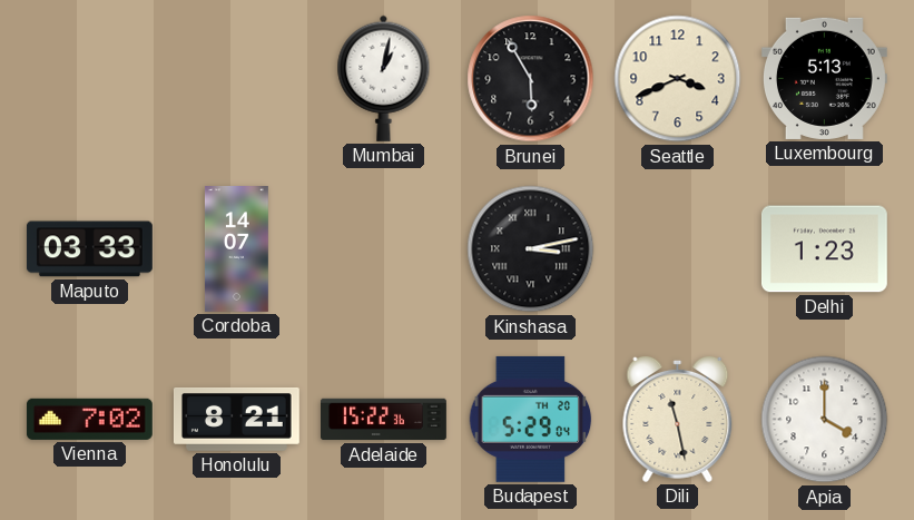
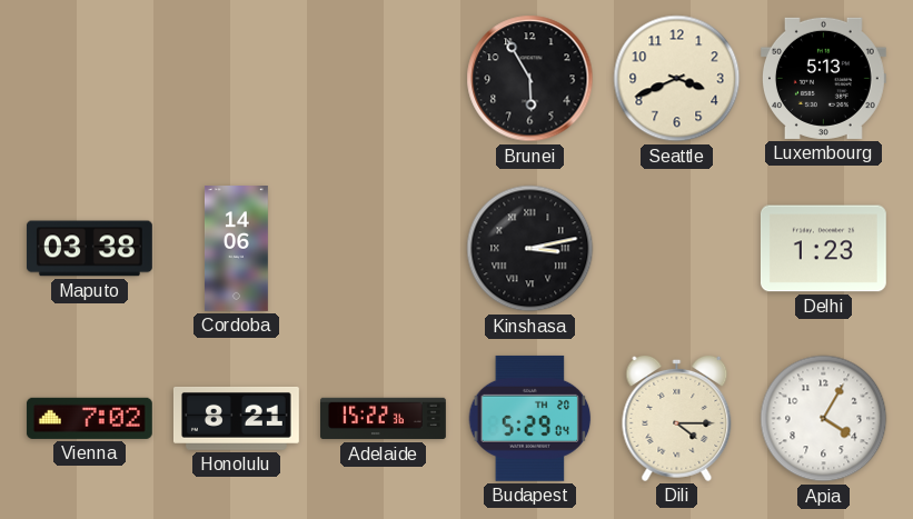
Mumbai: 1:02 -> none (384, 78)
Maputo: 03:33 -> 03:38 (89, 249)
Cordoba: 14:07 -> 14:06 (236, 249)
Dili: 11:28 -> 4:15 (677, 418)
Apia: 4:00 -> 4:05 (824, 419)
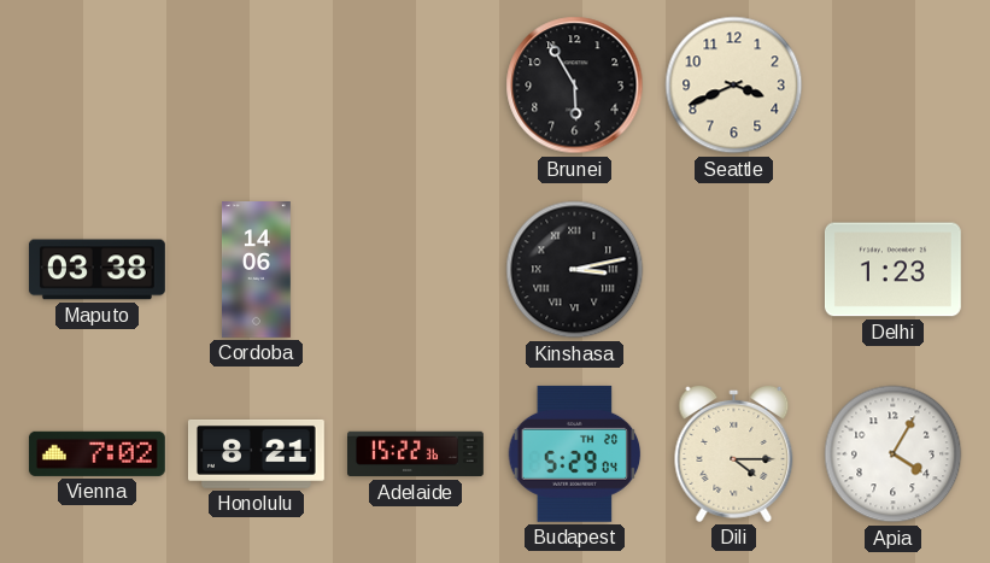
Luxembourg: 5:13 -> none (823, 78)
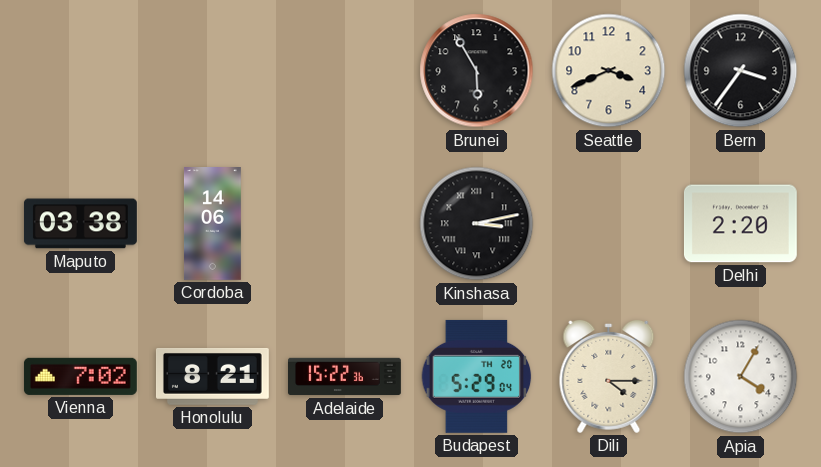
Bern: none -> 3:36 (741, 71)
Delhi: 1:23 -> 2:20 (740, 224)
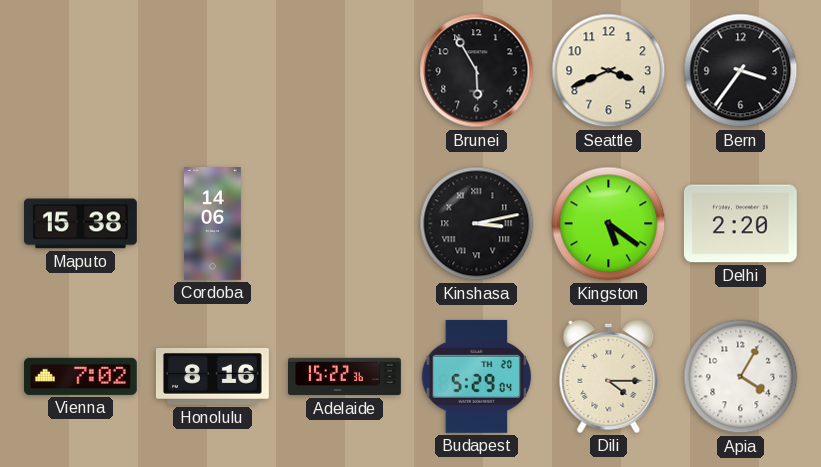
Maputo: 03:38 -> 15:38 (80, 224)
Kingston: none -> 5:21 (609, 224)
Honolulu: 8:21 -> 8:16 (212, 376)
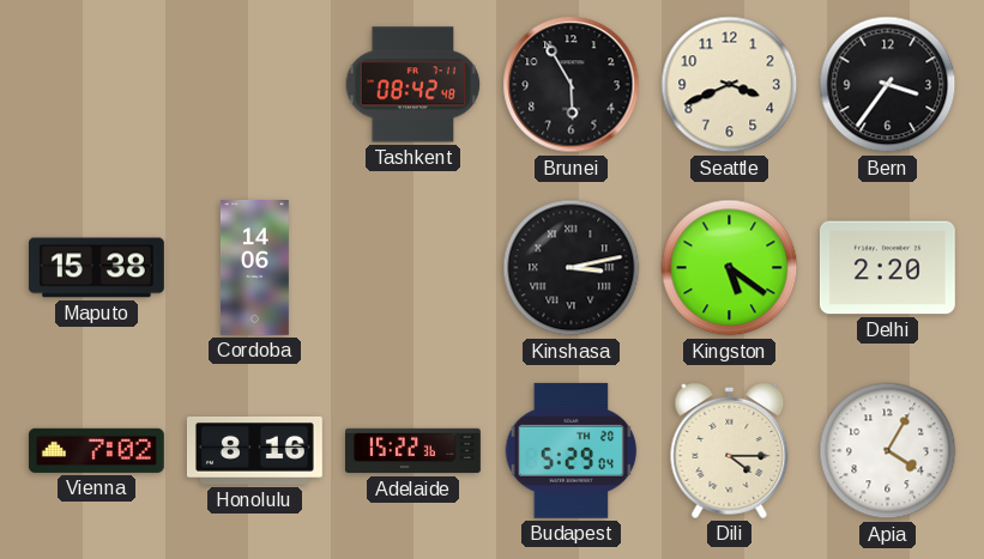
Tashkent: none -> 08:42 (413, 85)
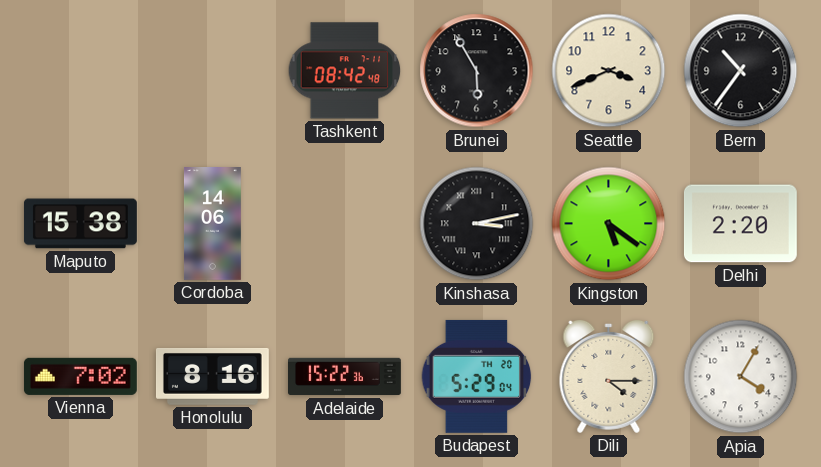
Bern: 3:36 -> 10:36 (741, 71)
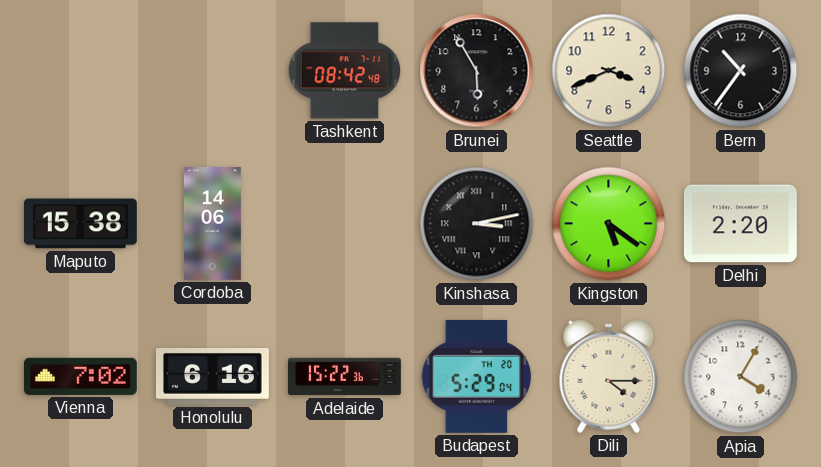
Honolulu: 8:16 -> 6:16 (212, 376)
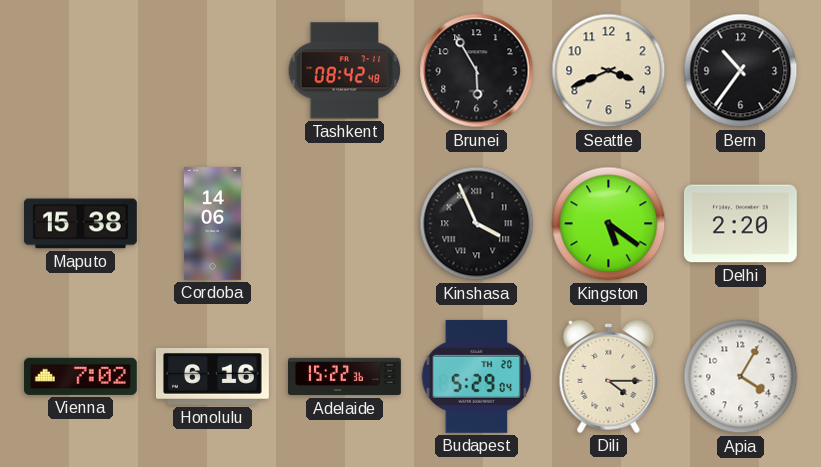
Kinshasa: 3:13 -> 3:56 (477, 224)
